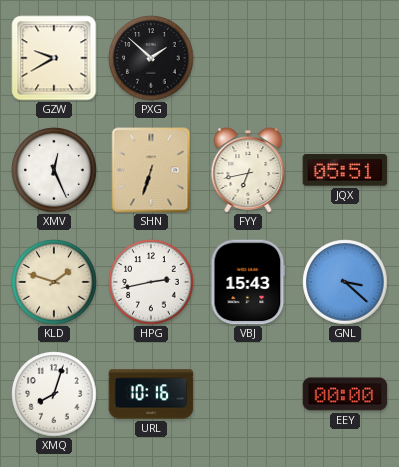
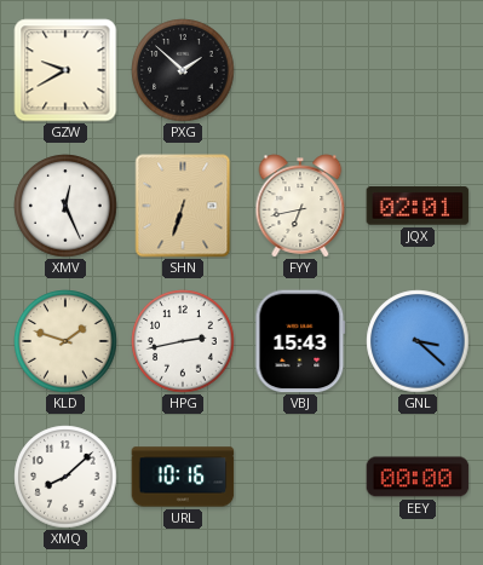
JQX: 05:51 -> 02:01 (418, 206)
XMQ: 8:03 -> 8:08 (65, 477)
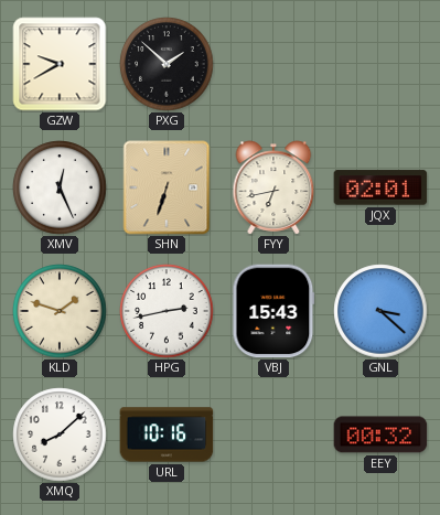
EEY: 00:00 -> 00:32 (380, 434)
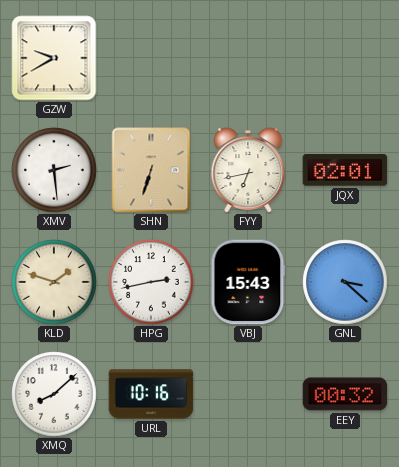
PXG: 1:52 -> none (167, 64)
XMV: 12:26 -> 2:29 (54, 170)
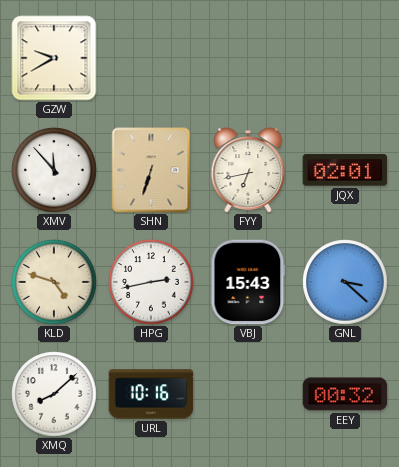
XMV: 2:29 -> 11:53 (54, 170)
KLD: 1:48 -> 4:48 (54, 282)
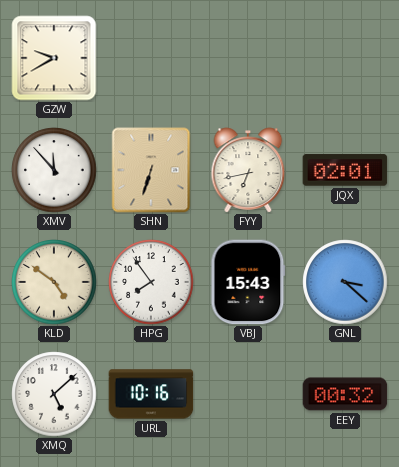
KLD: 4:48 -> 4:51 (54, 282)
HPG: 2:43 -> 7:54 (151, 282)
XMQ: 8:08 -> 5:08 (54, 394)
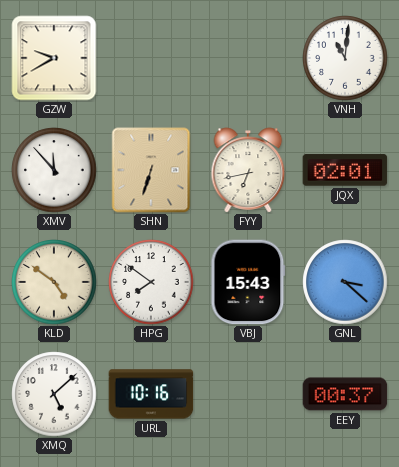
VNH: none -> 11:01 (345, 58)
HPG: 7:54 -> 7:51 (151, 282)
EEY: 00:32 -> 00:37 (345, 394)
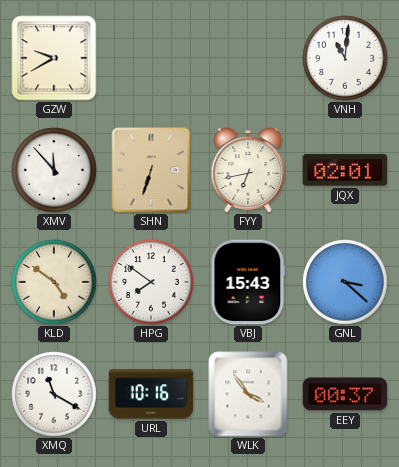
XMQ: 5:08 -> 11:20 (54, 394)
WLK: none -> 3:54 (248, 394)
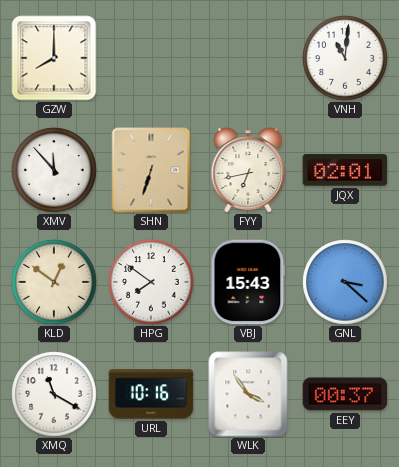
GZW: 9:40 -> 8:00 (54, 58)
KLD: 4:51 -> 12:51 (54, 282)
